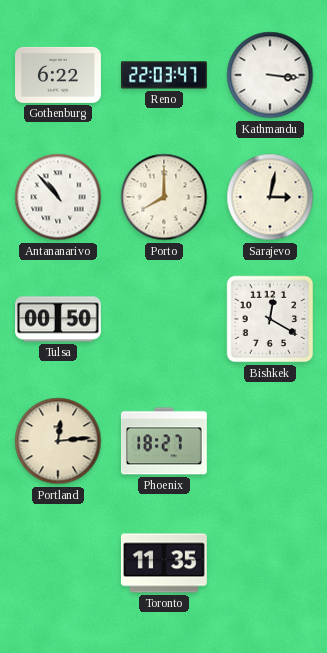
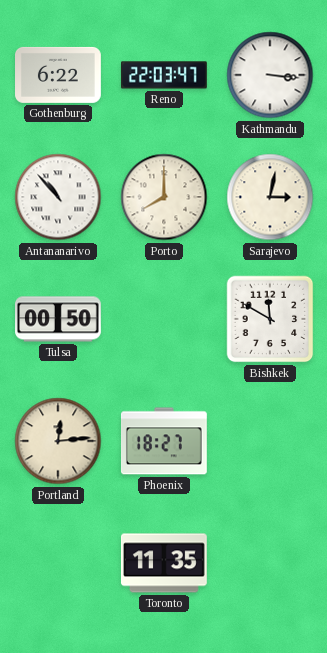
Bishkek: 12:20 -> 11:50 (270, 319)
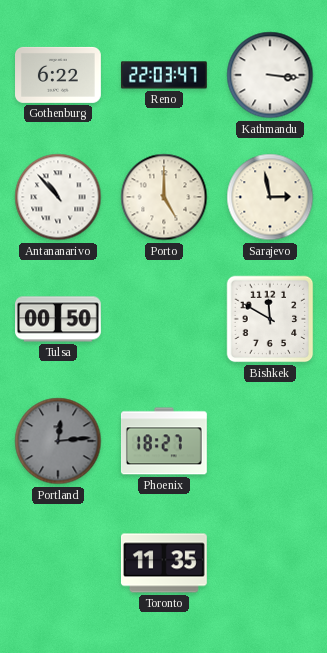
Porto: 8:00 -> 5:00 (164, 197)
Sarajevo: 3:02 -> 2:58 (270, 197)
Portland dial: cream -> grey (58, 441)
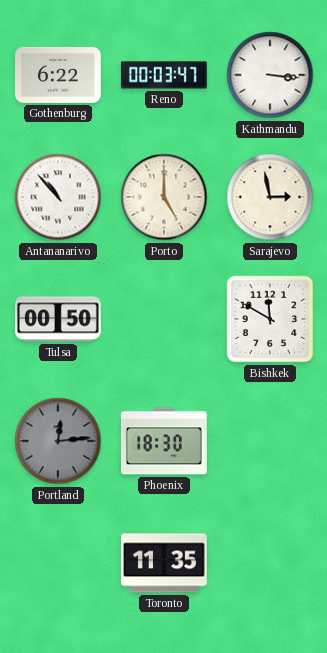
Reno: 22:03 -> 00:03 (164, 75)
Phoenix: 18:27 -> 18:30 (164, 441)
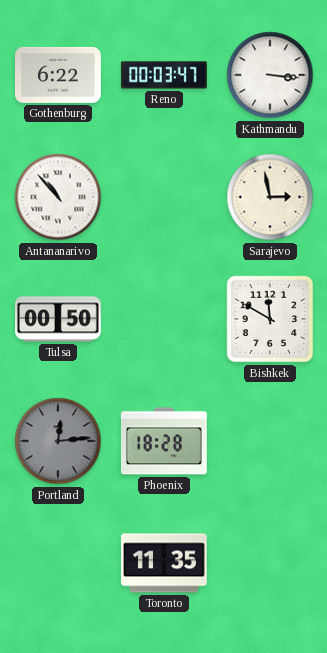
Porto: 5:00 -> none (164, 197)
Phoenix: 18:30 -> 18:28 (164, 441)
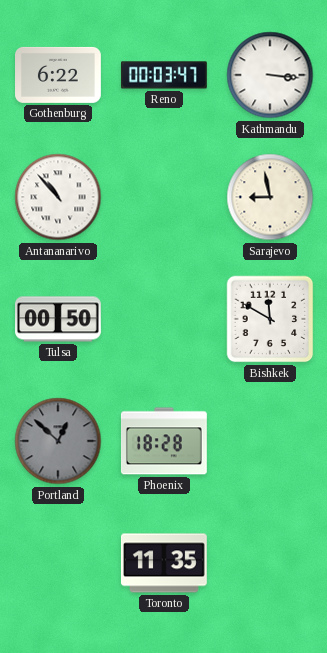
Sarajevo: 2:58 -> 8:58 (270, 197)
Portland: 12:14 -> 12:52 (58, 441)
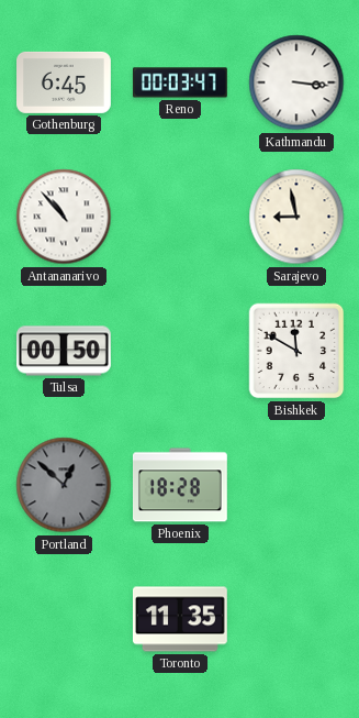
Gothenburg: 6:22 -> 6:45 (65, 82)
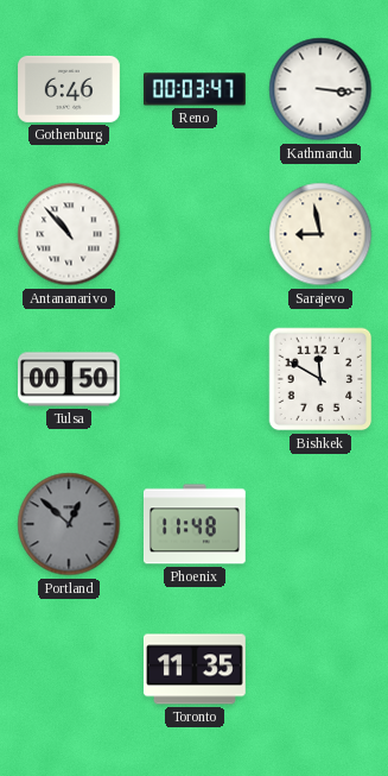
Gothenburg: 6:45 -> 6:46 (70, 89)
Phoenix: 18:28 -> 11:48 (195, 524)
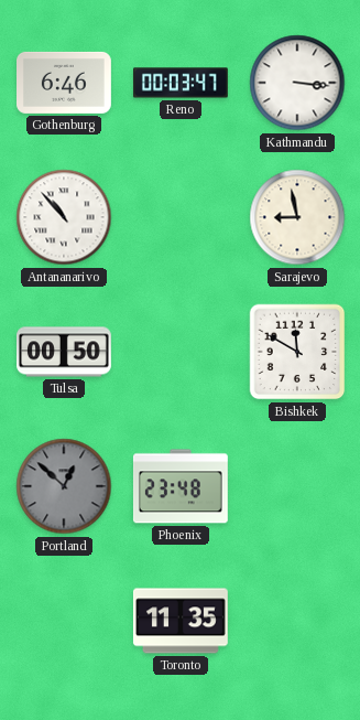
Phoenix: 11:48 -> 23:48 (181, 486)
